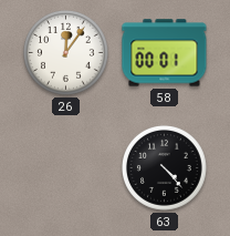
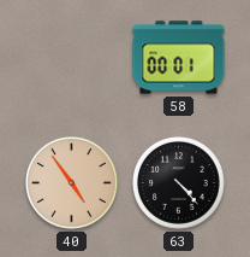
26: 12:06 -> none (66, 53)
40: none -> 4:54 (72, 183)
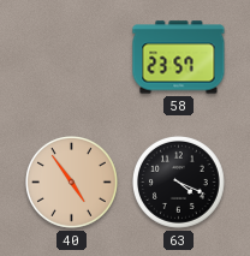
58: 00:01 -> 23:57 (179, 58)
63: 4:23 -> 4:19 (179, 183)
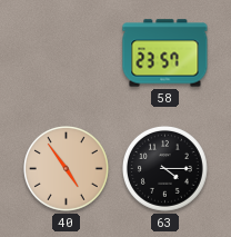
63: 4:19 -> 4:15 (165, 169)
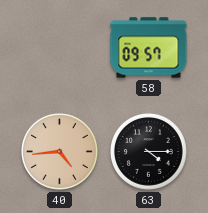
58: 23:57 -> 09:57 (149, 48)
40: 4:54 -> 4:44 (60, 152)
